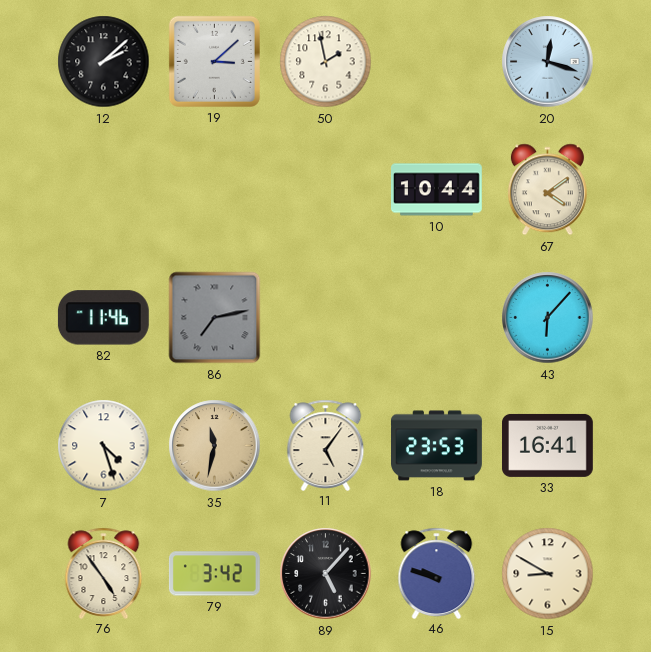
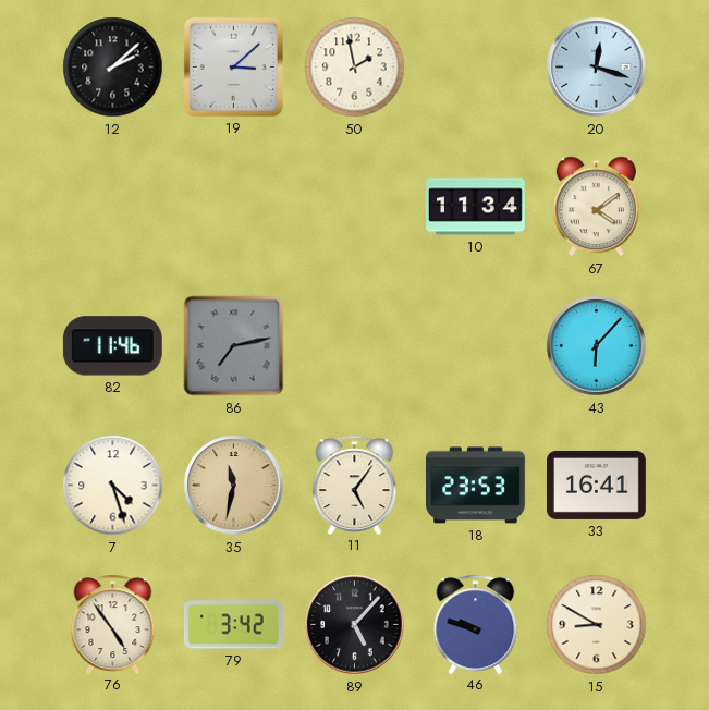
10: 10:44 -> 11:34 (476, 207)
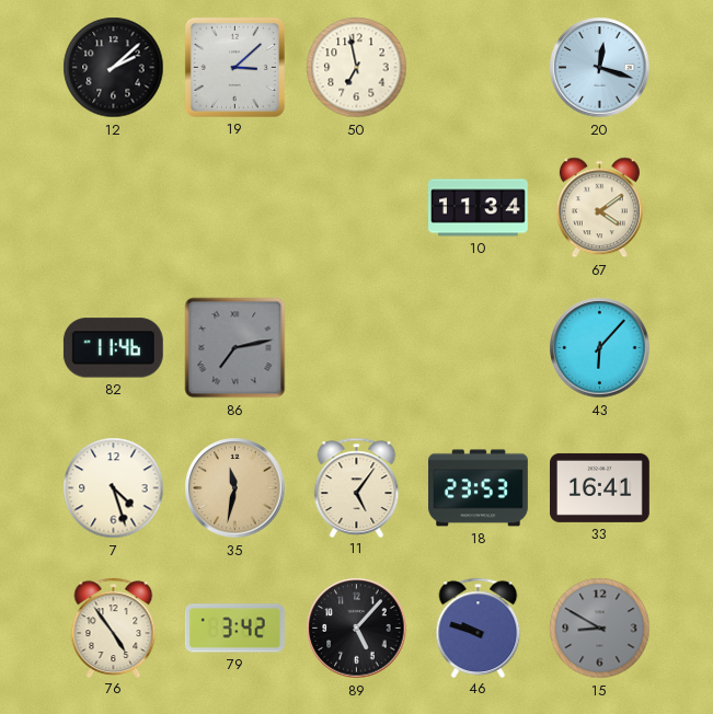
50: 1:58 -> 6:58 (357, 68)
15 dial: cream -> grey (600, 629)
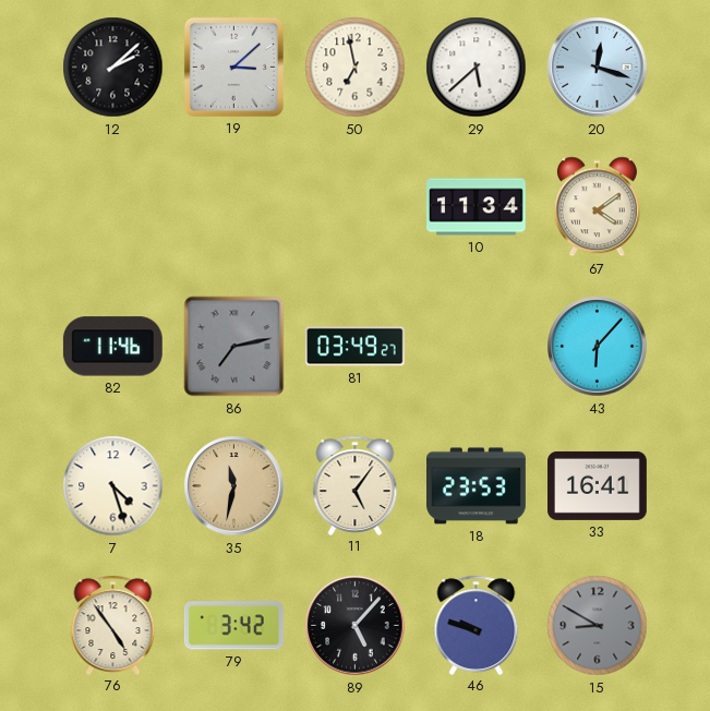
29: none -> 5:38 (477, 68)
81: none -> 03:49 (354, 347)
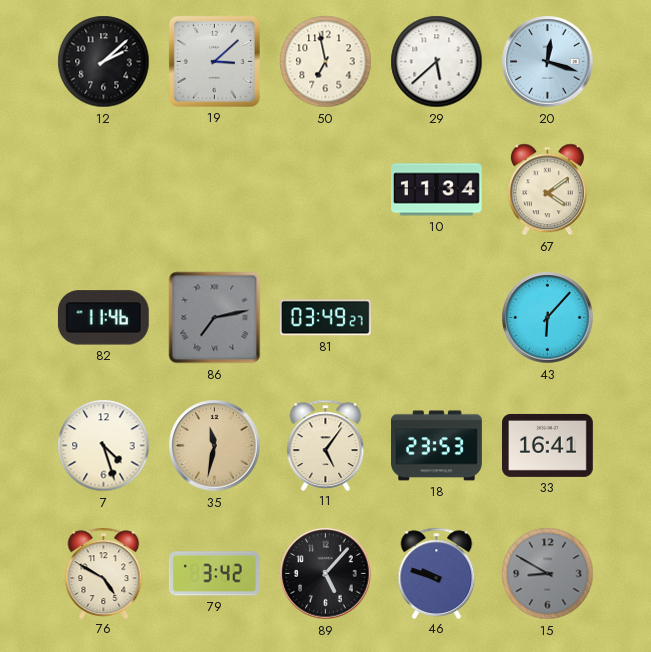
76: 4:54 -> 4:50 (104, 573)
